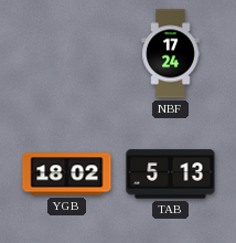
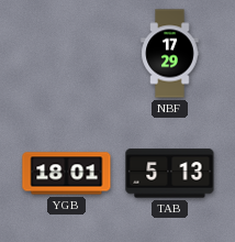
NBF: 17:24 -> 17:29 (170, 54)
YGB: 18:02 -> 18:01 (67, 174)
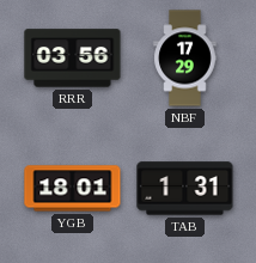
RRR: none -> 03:56 (73, 59)
TAB: 5:13 -> 1:31 (185, 189)
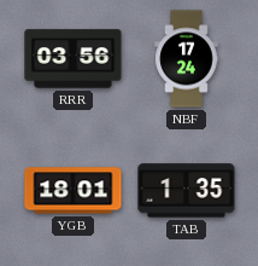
NBF: 17:29 -> 17:24 (187, 59)
TAB: 1:31 -> 1:35 (187, 191)
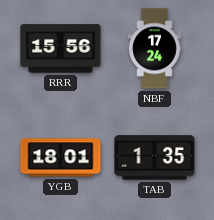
RRR: 03:56 -> 15:56 (61, 49)
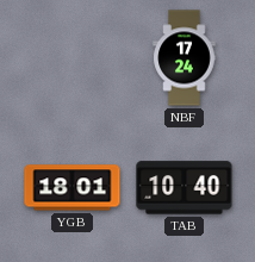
RRR: 15:56 -> none (61, 49)
TAB: 1:35 -> 10:40 (185, 188)
